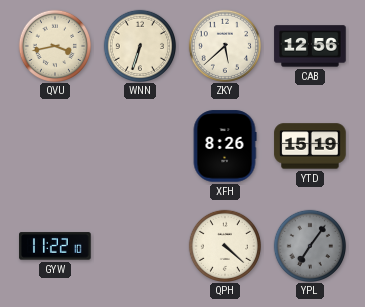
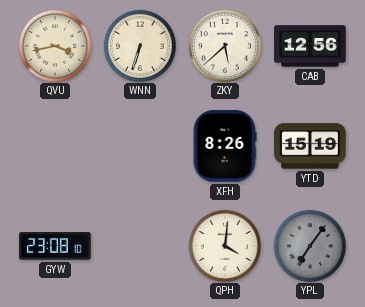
GYW: 11:22 -> 23:08 (55, 246)
QPH: 4:22 -> 4:01 (224, 245)
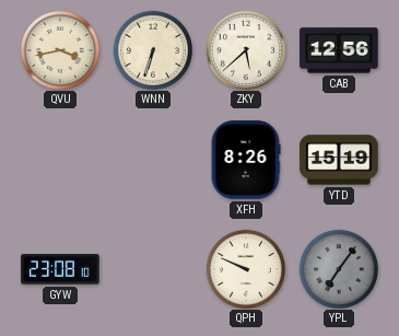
QPH: 4:01 -> 9:49 (245, 268)
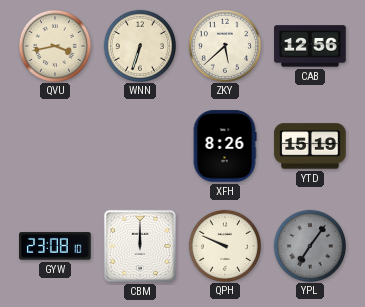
CBM: none -> 12:00 (140, 246)
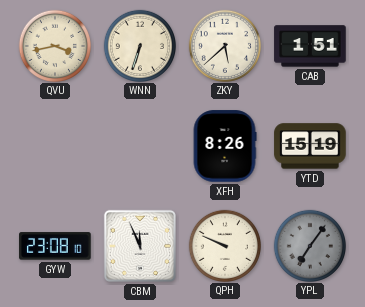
CAB: 12:56 -> 1:51 (310, 46)
CBM: 12:00 -> 11:56 (140, 246)
